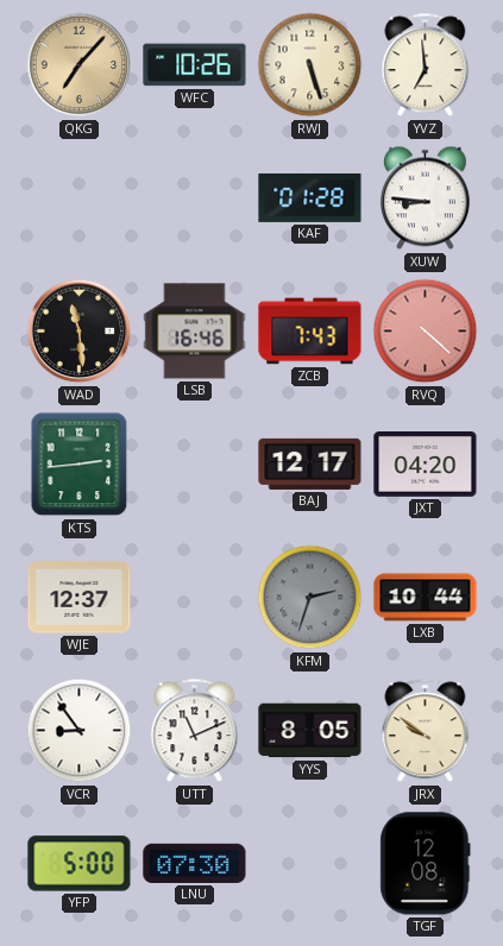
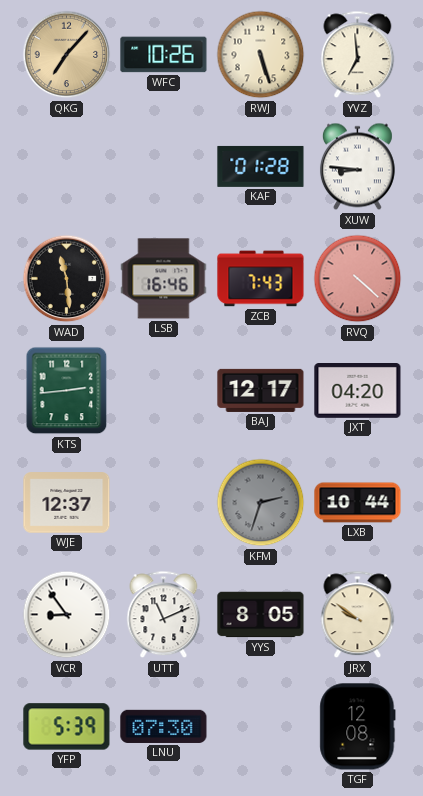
YFP: 5:00 -> 5:39 (67, 727)
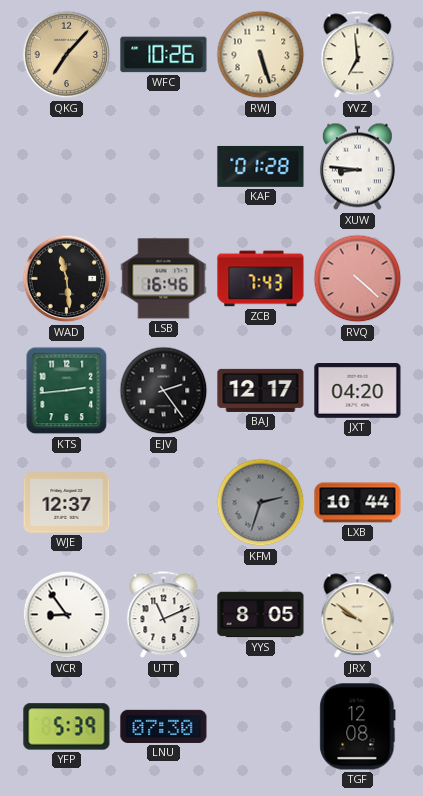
EJV: none -> 2:24 (164, 391)
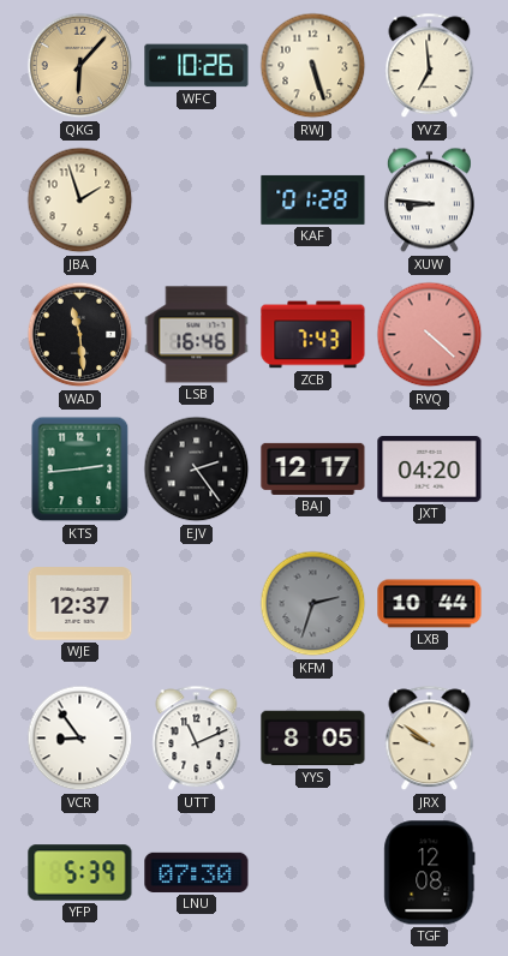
QKG: 7:07 -> 6:07 (80, 66)
JBA: none -> 1:57 (80, 201)
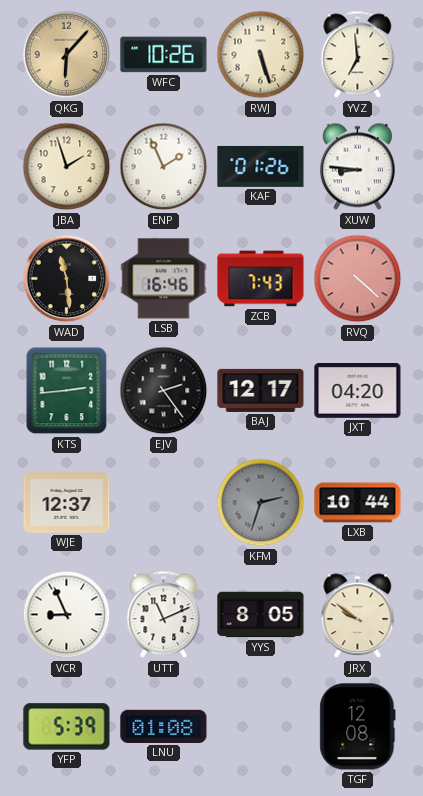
ENP: none -> 1:56 (164, 167)
KAF: 01:28 -> 01:26 (261, 166)
VCR: 8:54 -> 8:56 (67, 615)
LNU: 07:30 -> 01:08 (164, 726)
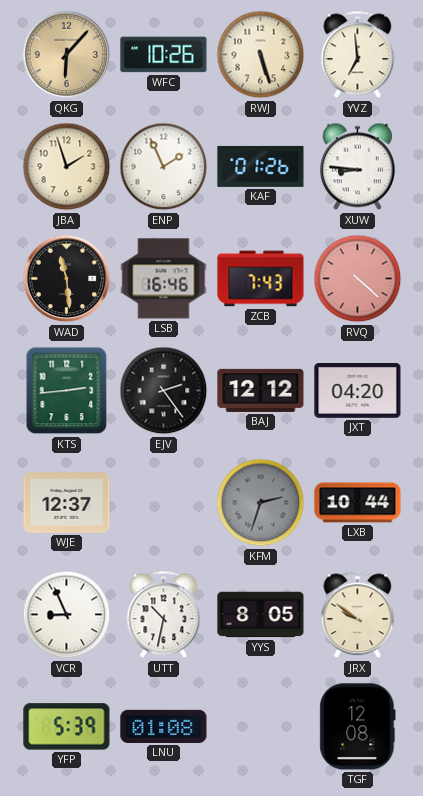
BAJ: 12:17 -> 12:12 (261, 390)
UTT: 11:11 -> 10:32 (164, 615)
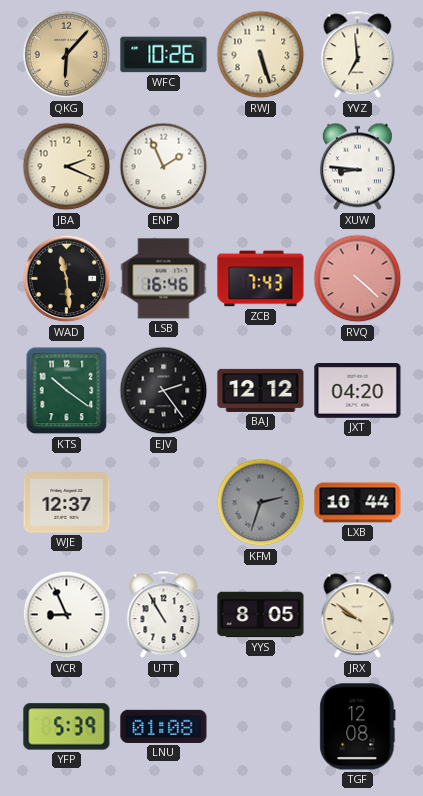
JBA: 1:57 -> 2:19 (67, 167)
KAF: 01:26 -> none (261, 166)
KTS: 2:44 -> 10:21 (67, 391)
UTT: 10:32 -> 10:55 (164, 615)
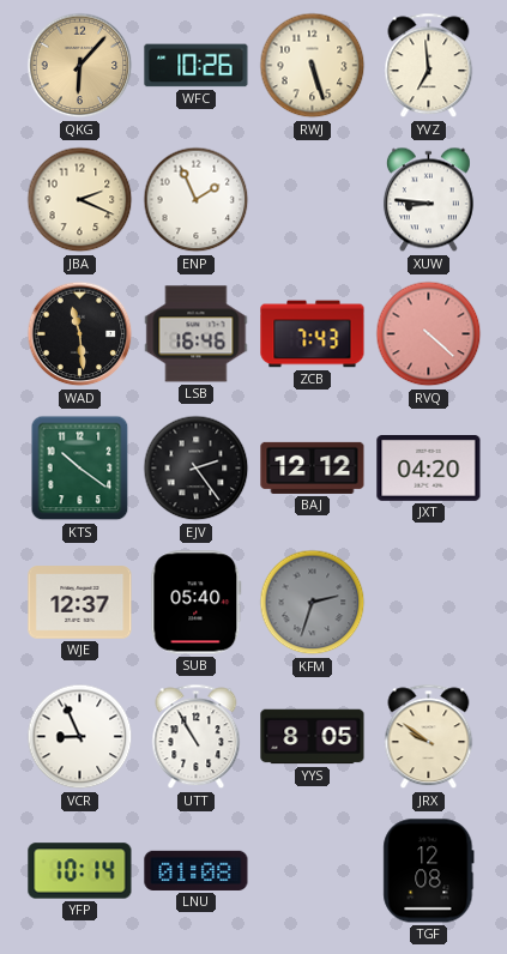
SUB: none -> 05:40 (197, 603)
LXB: 10:44 -> none (358, 503)
YFP: 5:39 -> 10:14 (80, 871)
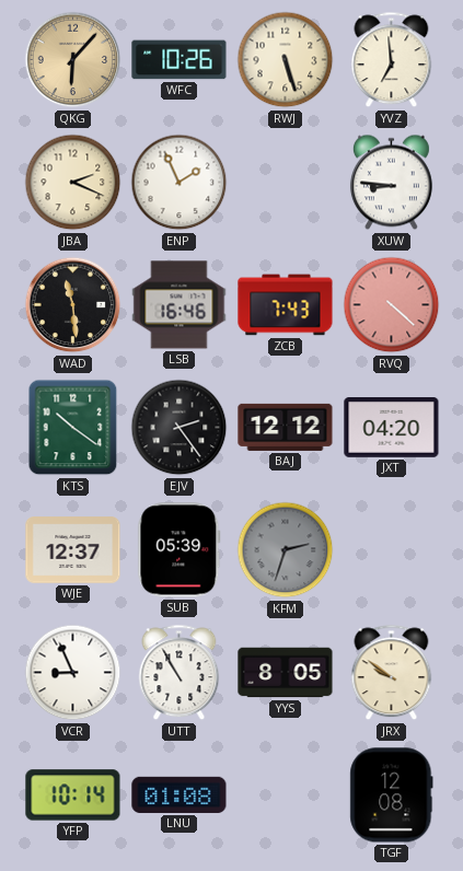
SUB: 05:40 -> 05:39 (180, 550)
